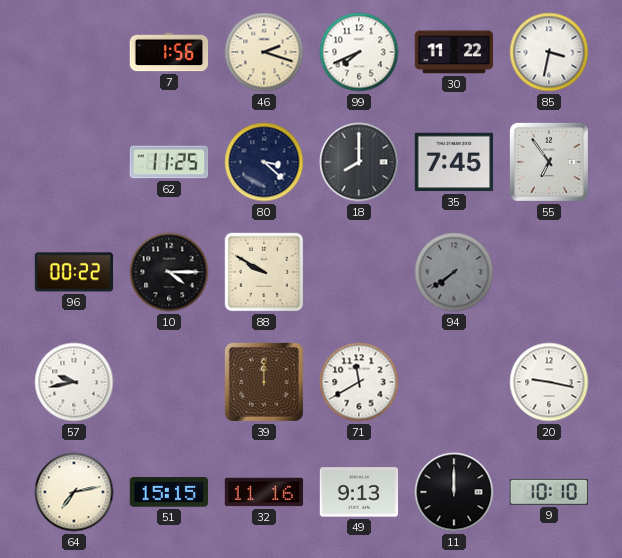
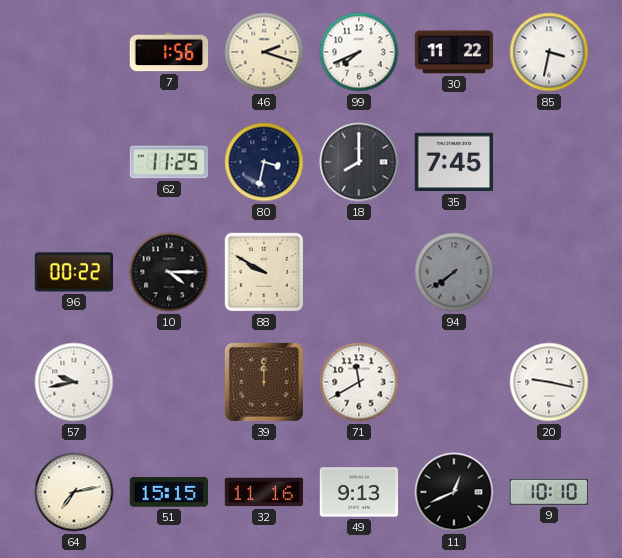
80: 3:22 -> 3:32 (264, 162)
55: 6:54 -> none (549, 162)
11: 12:00 -> 12:41 (454, 492)
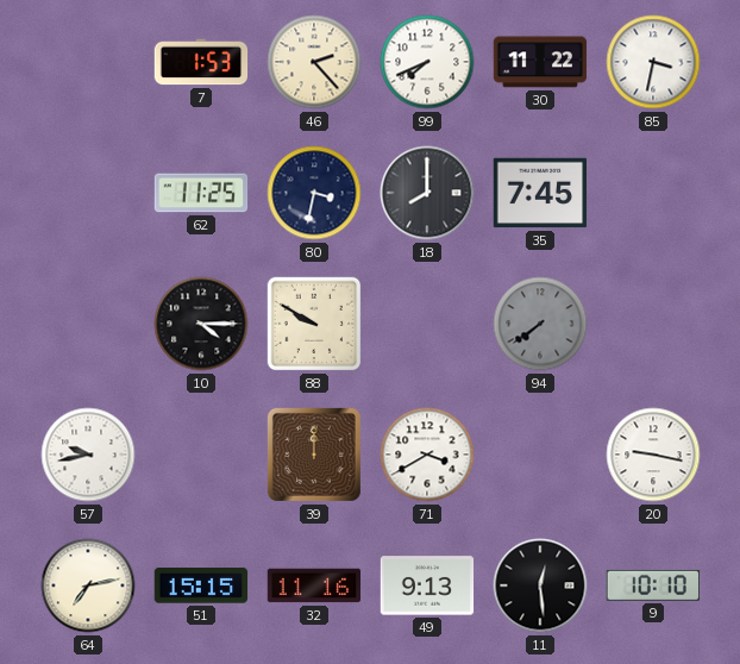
7: 1:56 -> 1:53 (201, 62)
46: 2:18 -> 2:23 (314, 62)
96: 00:22 -> none (74, 272)
71: 11:40 -> 3:40 (427, 455)
11: 12:41 -> 12:29 (540, 585)
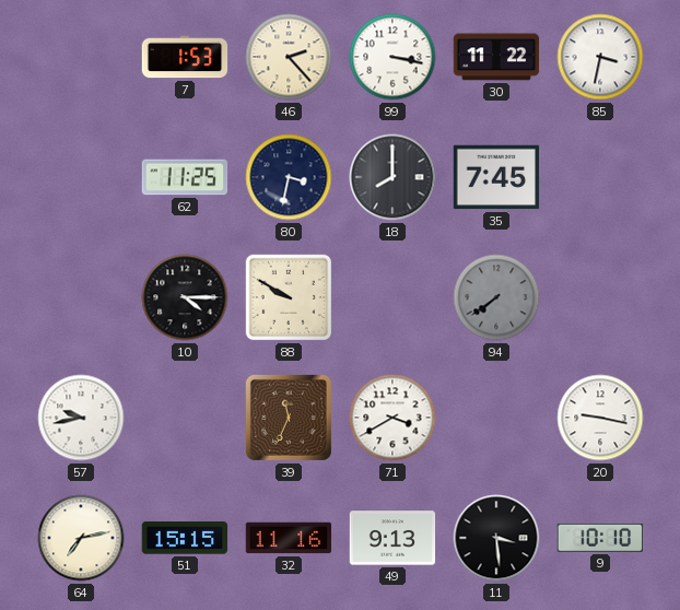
99: 7:41 -> 3:17 (392, 57)
39: 12:00 -> 11:34 (289, 418)
11: 12:29 -> 3:29 (496, 538)
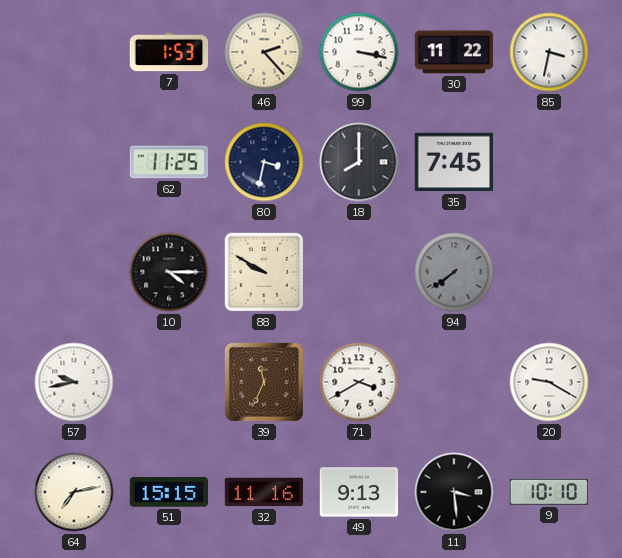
20: 9:17 -> 9:20 (549, 382)
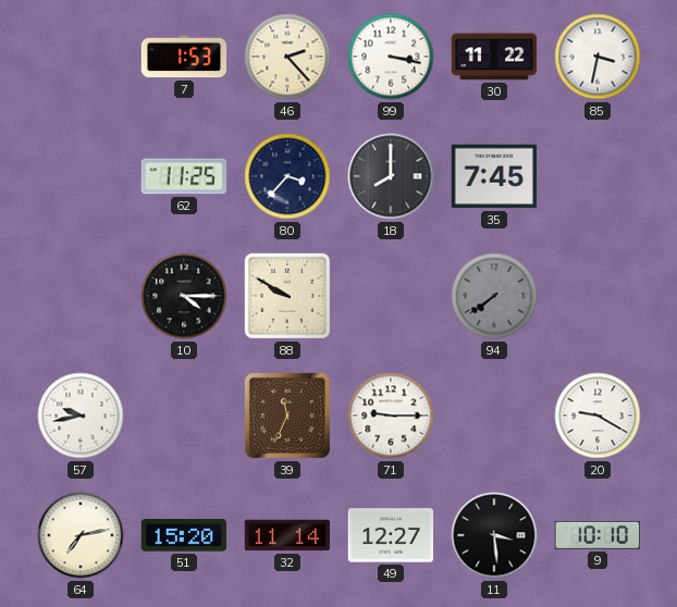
80: 3:32 -> 3:37 (287, 176)
71: 3:40 -> 9:15 (391, 416)
51: 15:15 -> 15:20 (184, 535)
32: 11:16 -> 11:14 (287, 535)
49: 9:13 -> 12:27 (391, 535)
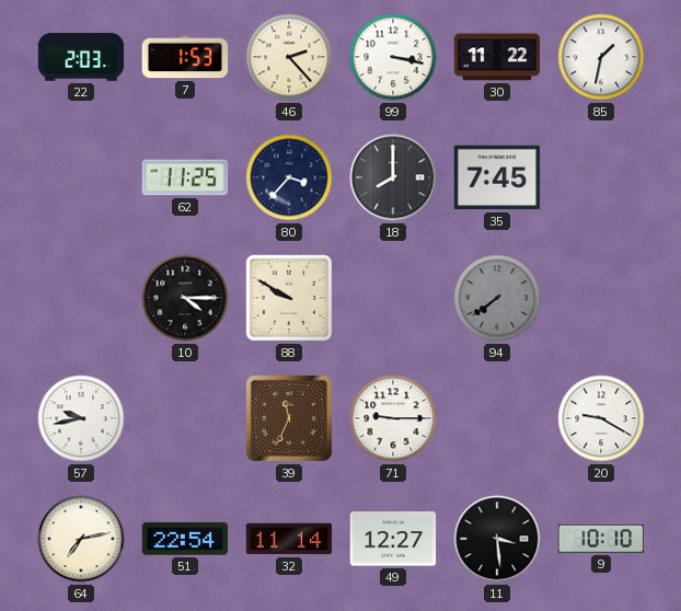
22: none -> 2:03 (81, 57)
85: 3:32 -> 1:32 (601, 57)
51: 15:20 -> 22:54 (185, 539)
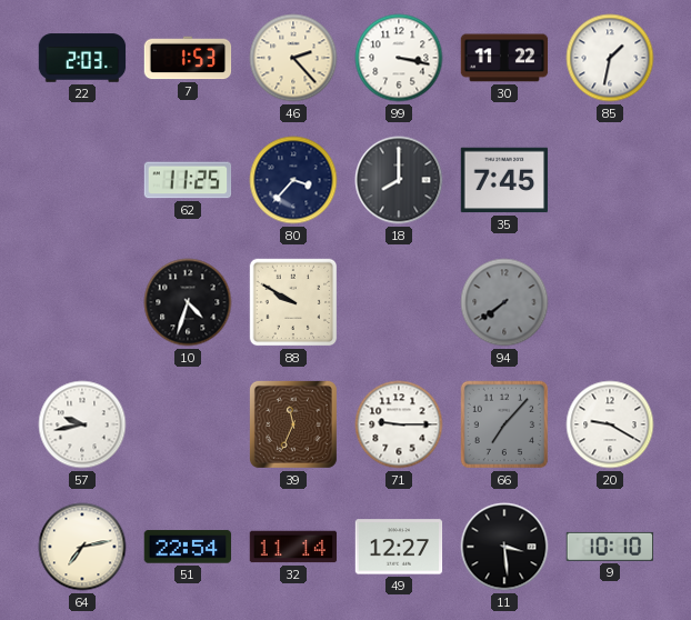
10: 4:15 -> 4:33 (188, 302)
66: none -> 7:07 (504, 424)
